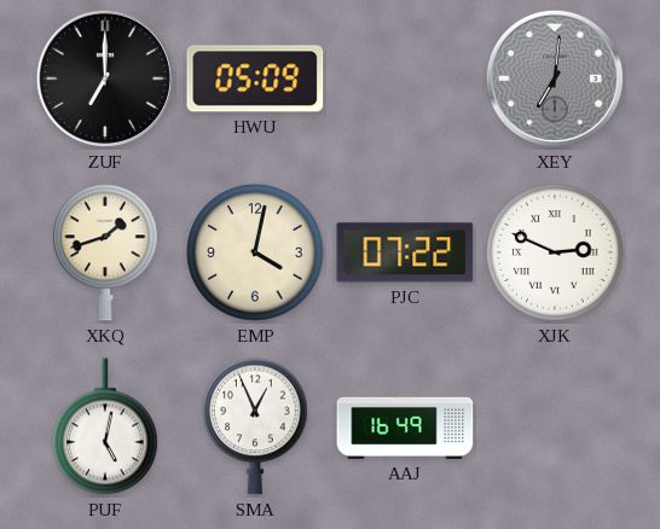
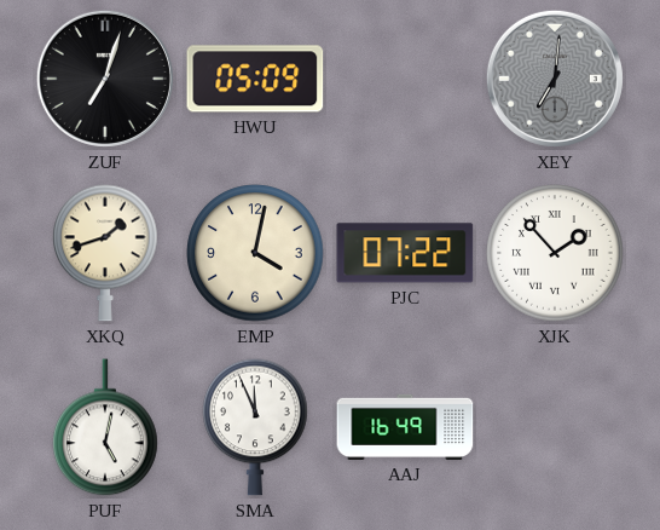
ZUF: 7:00 -> 7:03 (105, 79)
XJK: 2:49 -> 1:53 (555, 253)
SMA: 12:56 -> 11:56 (255, 427)
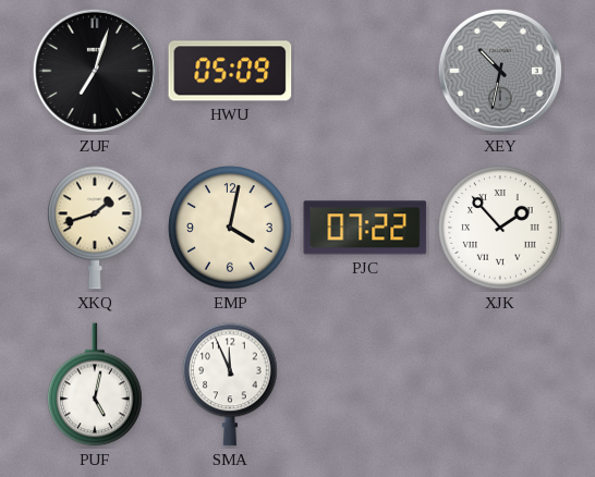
XEY: 7:01 -> 10:32 (500, 71)
AAJ: 16:49 -> none (405, 427)
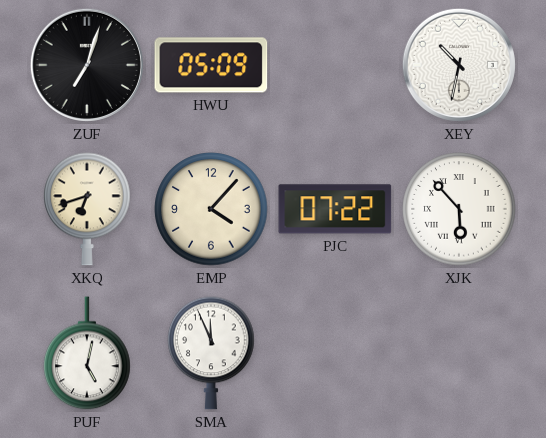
XEY dial: grey -> white (459, 65)
XKQ: 1:42 -> 6:42 (87, 209)
EMP: 4:02 -> 4:07 (211, 209)
XJK: 1:53 -> 5:53 (459, 209)
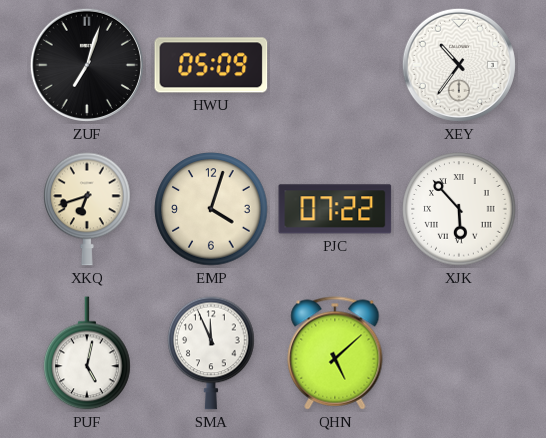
XEY: 10:32 -> 10:36 (459, 65)
EMP: 4:07 -> 4:03 (211, 209)
QHN: none -> 5:08 (335, 353)
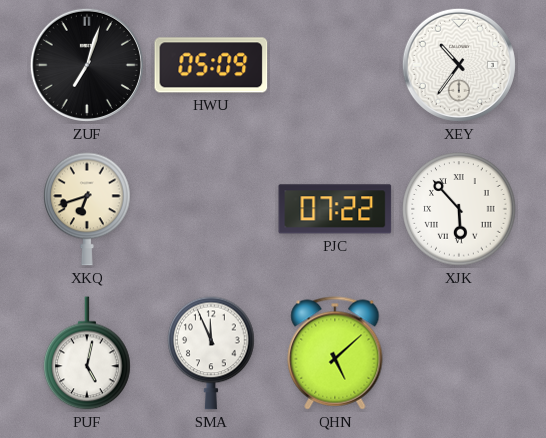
EMP: 4:03 -> none (211, 209)
